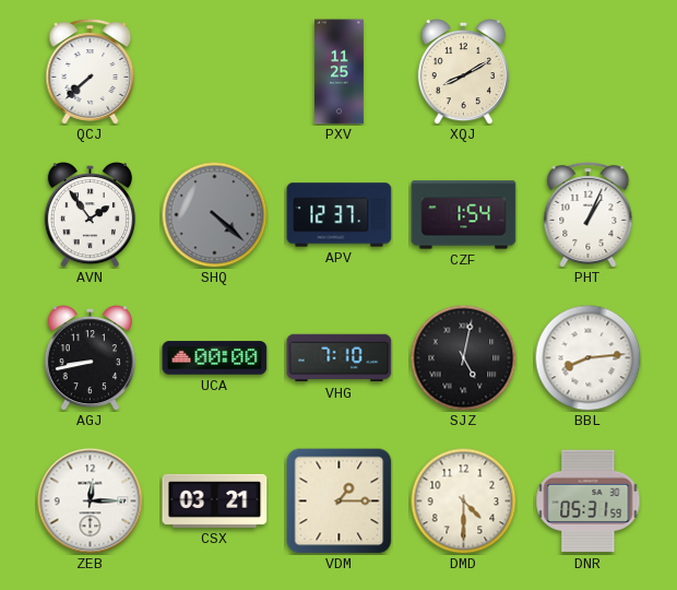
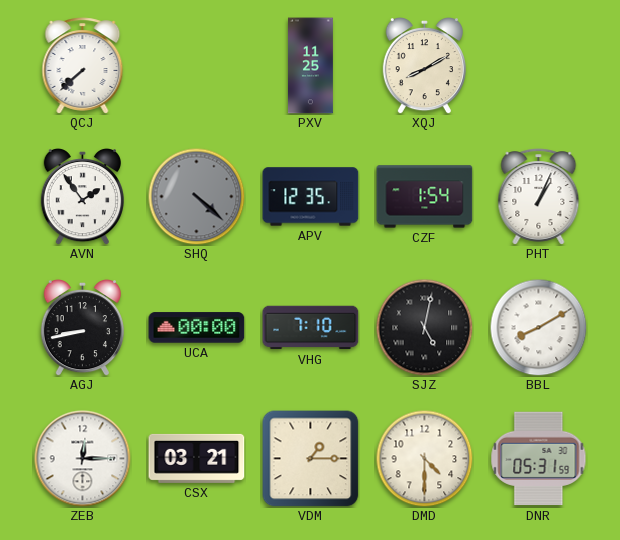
APV: 12:37 -> 12:35 (311, 197)
BBL: 8:14 -> 8:10 (538, 327)
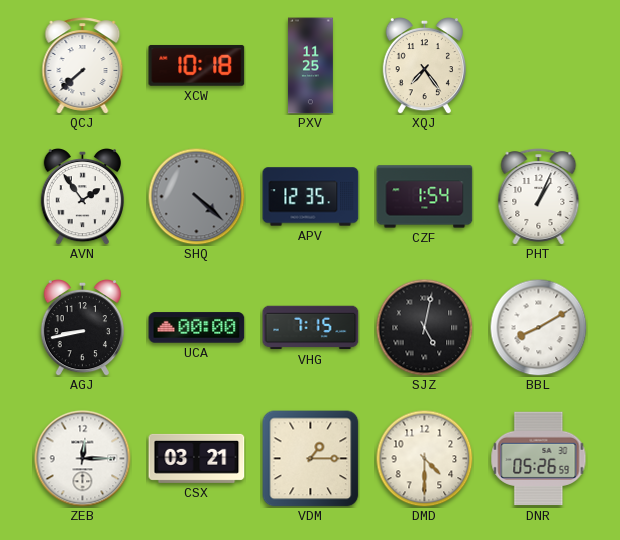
XCW: none -> 10:18 (197, 65)
XQJ: 8:10 -> 7:24 (424, 65)
VHG: 7:10 -> 7:15 (311, 328)
DNR: 05:31 -> 05:26 (539, 459)
